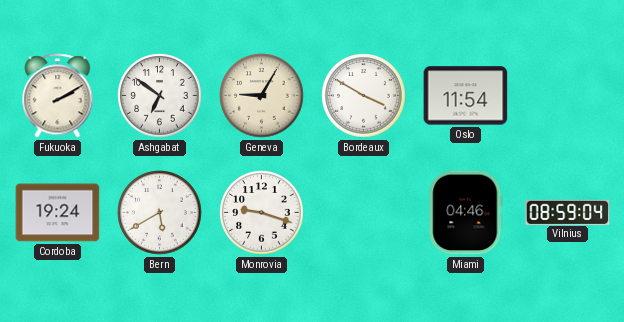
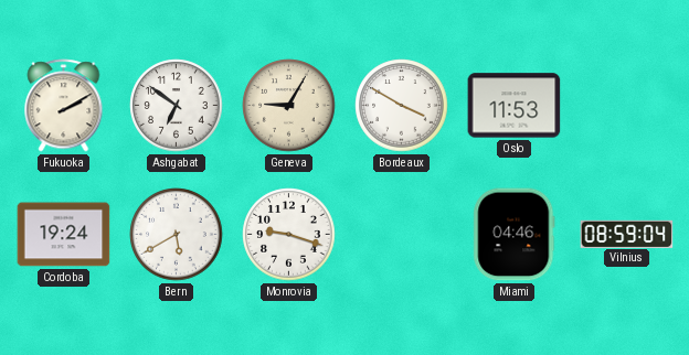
Oslo: 11:54 -> 11:53 (515, 106)
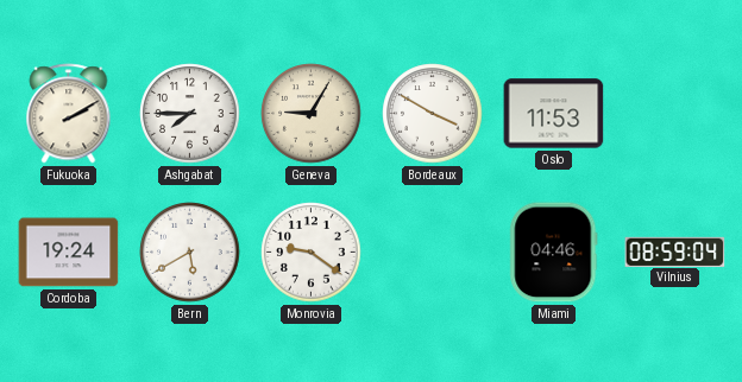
Ashgabat: 6:51 -> 7:45 (190, 114)
Monrovia: 9:18 -> 9:21 (312, 253)
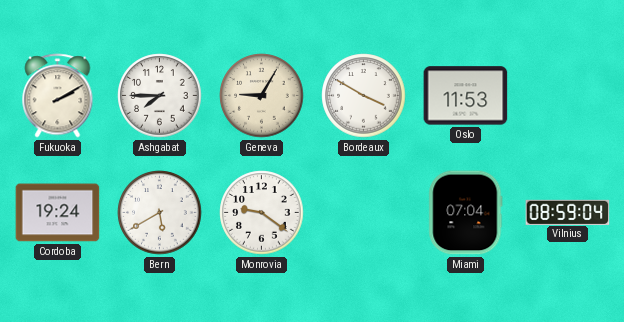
Miami: 04:46 -> 07:04 (466, 213)
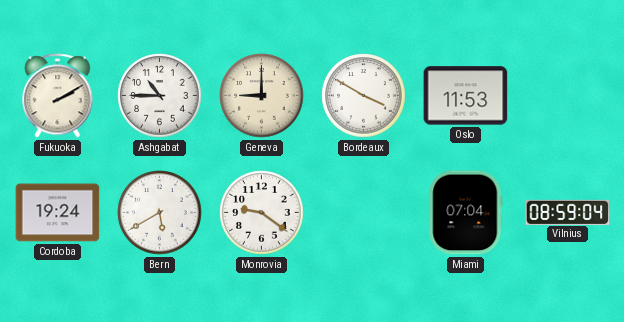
Ashgabat: 7:45 -> 10:45 (160, 96)
Geneva: 9:05 -> 9:00 (262, 96)
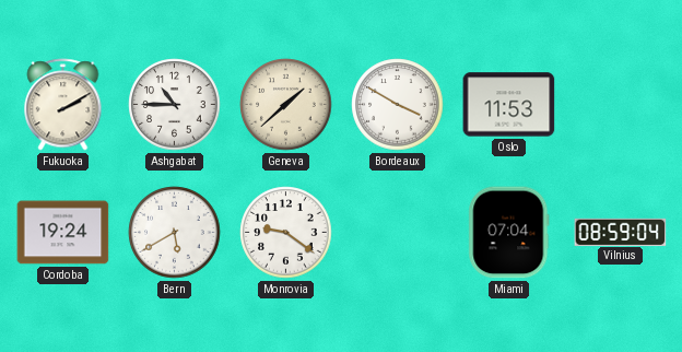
Geneva: 9:00 -> 1:38 (286, 105)
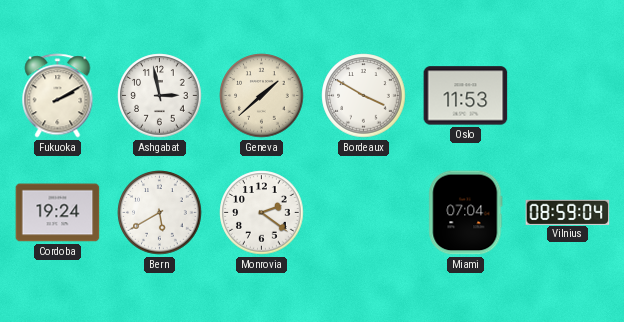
Ashgabat: 10:45 -> 2:58 (160, 96)
Monrovia: 9:21 -> 2:21 (262, 213)
